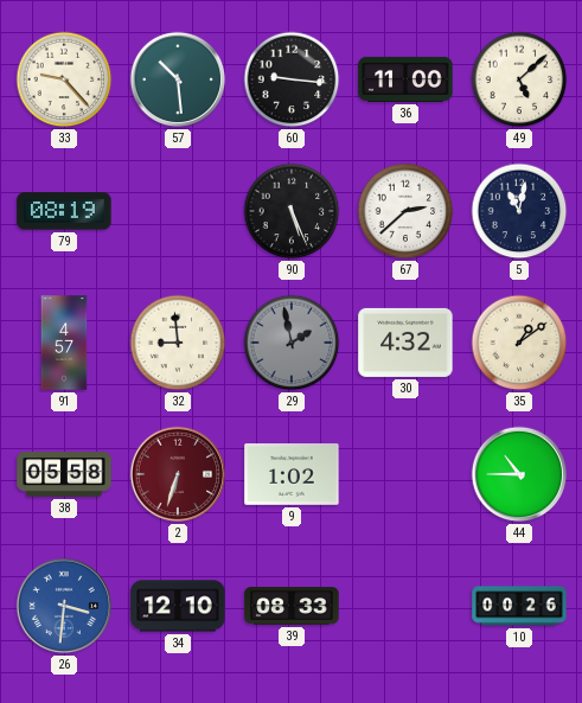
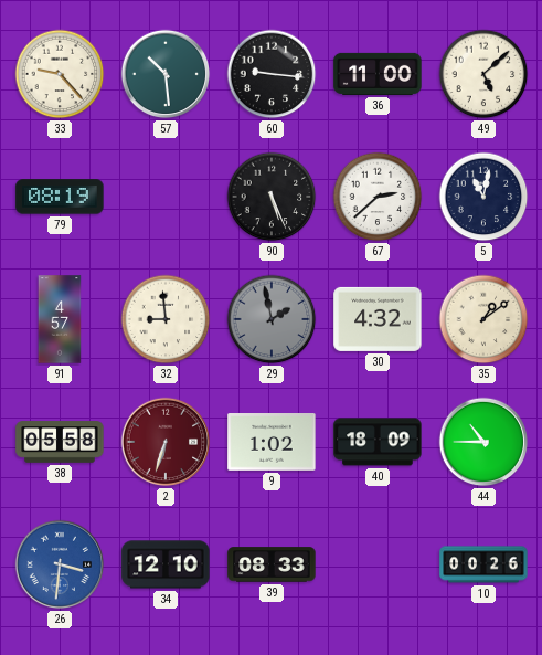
40: none -> 18:09 (378, 442)
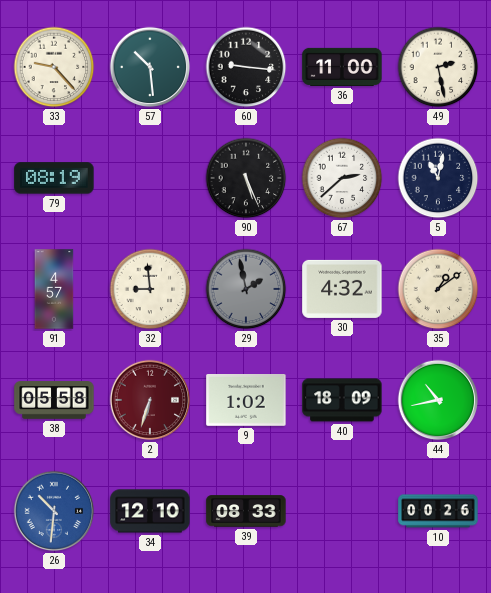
49: 5:08 -> 2:28 (438, 67)
44: 10:45 -> 10:43 (438, 400)
26: 3:31 -> 10:31 (54, 511)
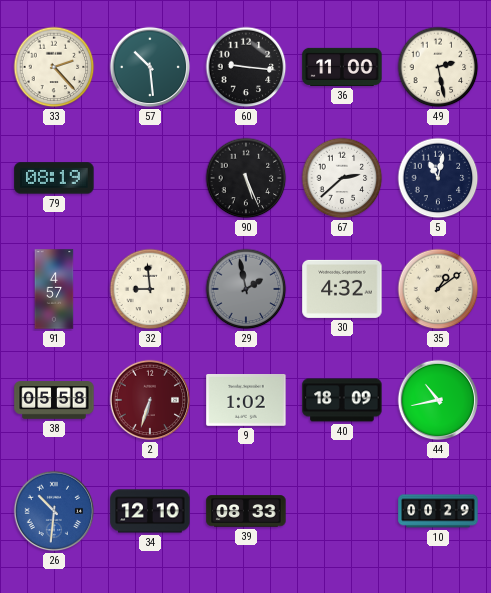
33: 9:23 -> 2:23 (54, 67)
10: 00:26 -> 00:29 (438, 511)
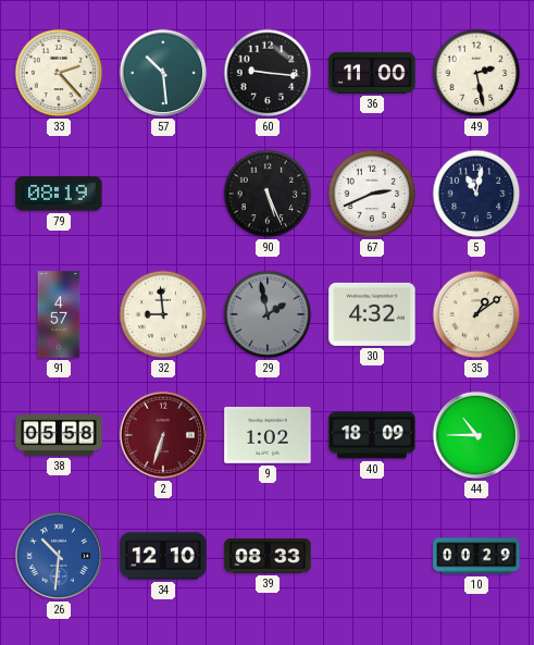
67: 2:38 -> 2:41 (372, 194)
44: 10:43 -> 10:45 (476, 435)
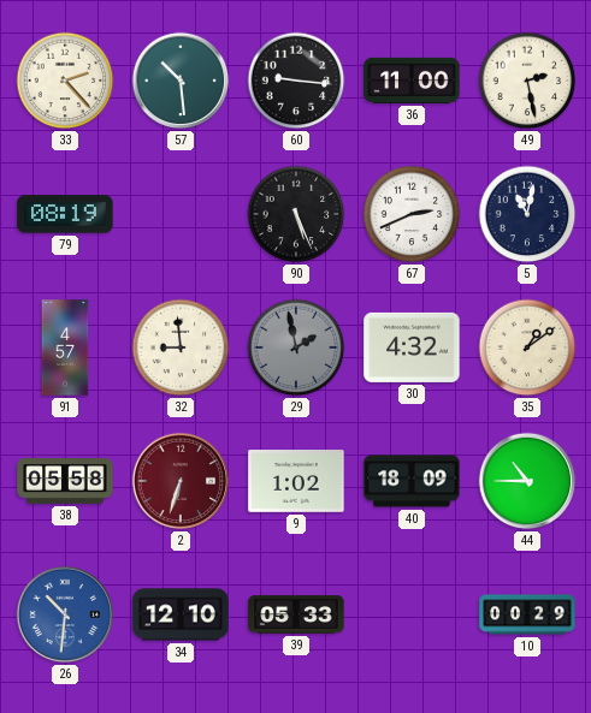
39: 08:33 -> 05:33 (296, 614)
